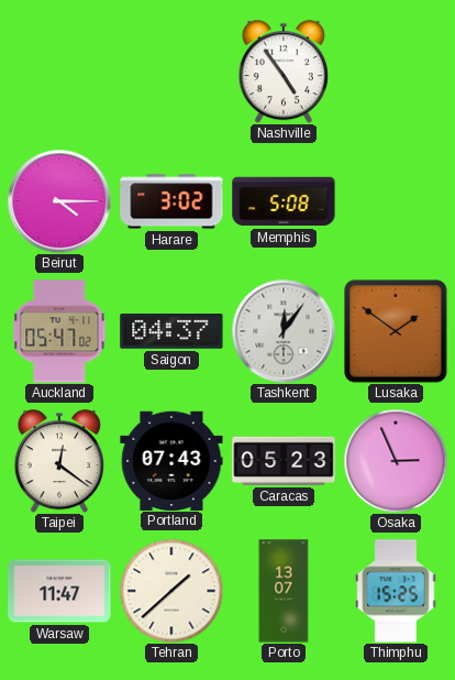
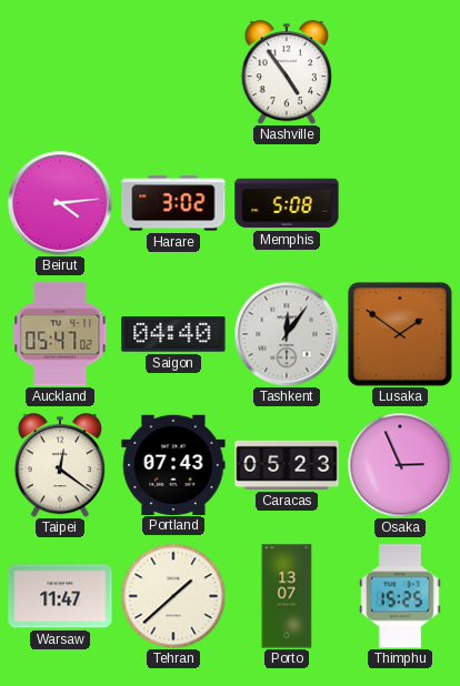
Beirut: 4:15 -> 4:14 (60, 203)
Saigon: 04:37 -> 04:40 (173, 335)
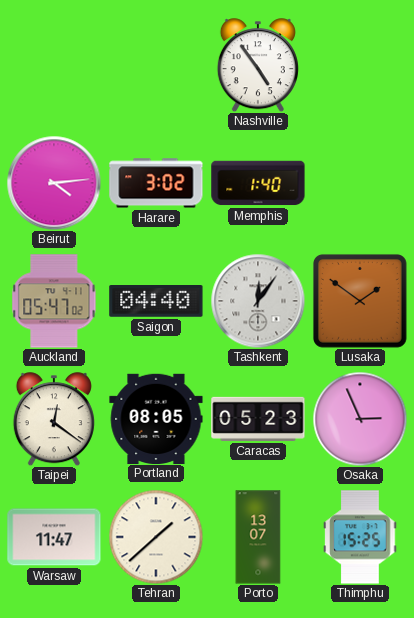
Memphis: 5:08 -> 1:40 (258, 183)
Portland: 07:43 -> 08:05 (156, 418)
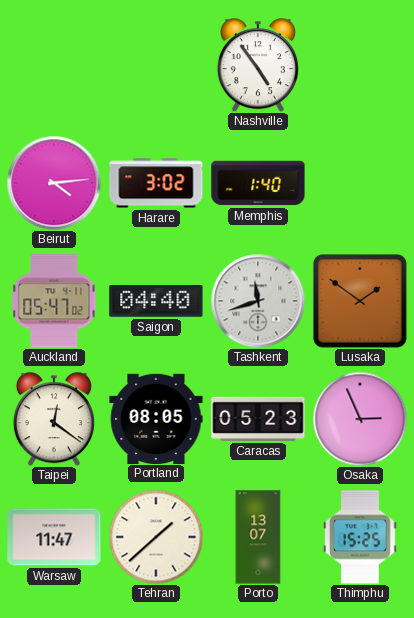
Tashkent: 12:06 -> 11:42 (258, 301)
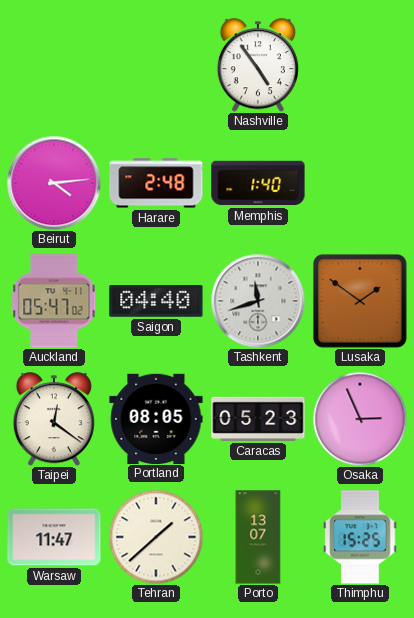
Harare: 3:02 -> 2:48 (156, 183)
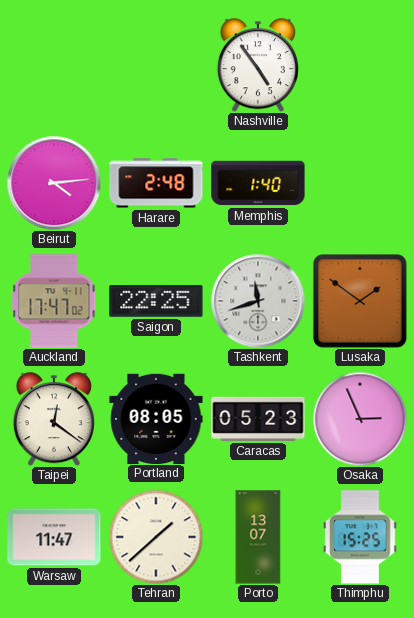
Auckland: 05:47 -> 17:47 (54, 301)
Saigon: 04:40 -> 22:25 (156, 302)
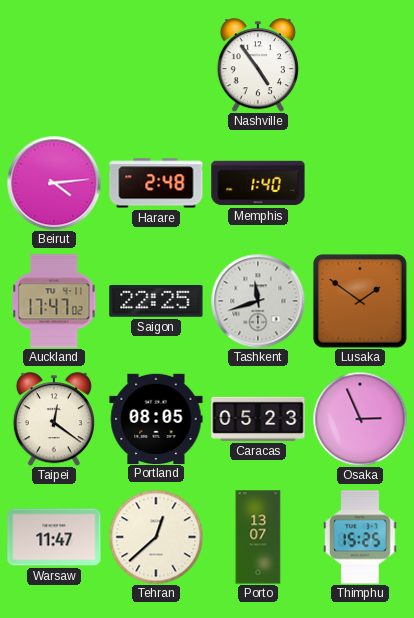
Tehran: 1:38 -> 12:38 (156, 537)
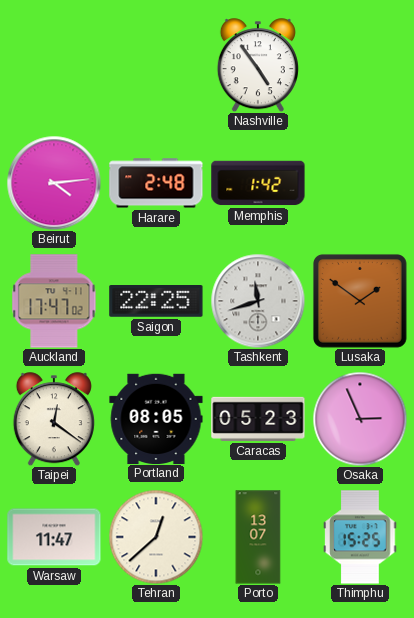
Memphis: 1:40 -> 1:42 (258, 183)
